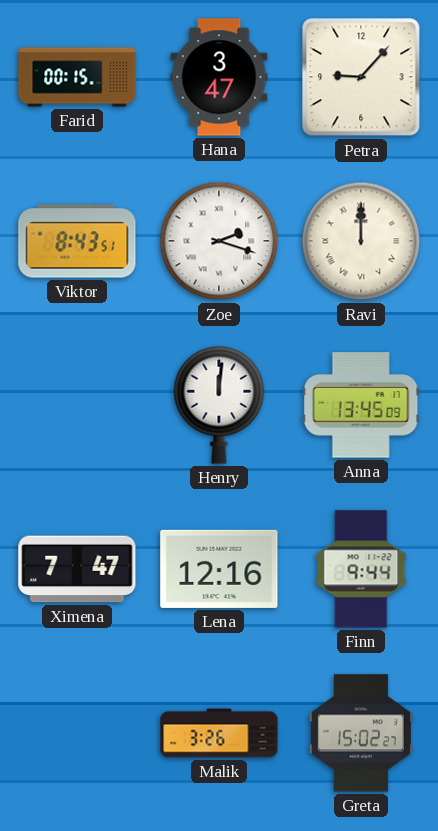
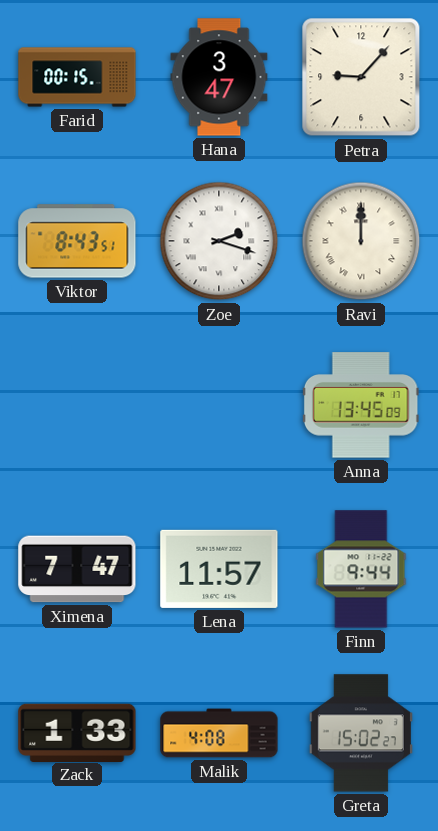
Henry: 12:01 -> none (219, 405)
Lena: 12:16 -> 11:57 (219, 569)
Zack: none -> 1:33 (77, 732)
Malik: 3:26 -> 4:08 (219, 733)
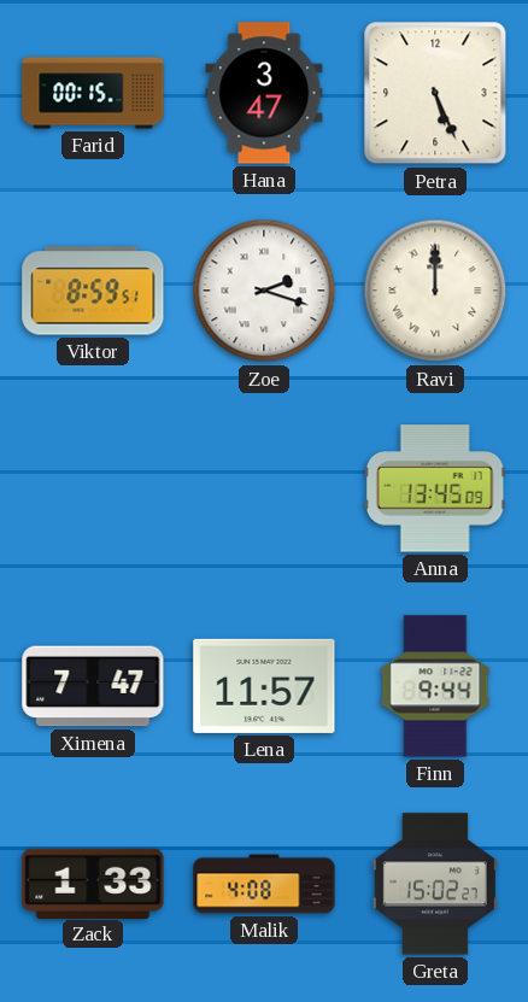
Petra: 9:07 -> 5:26 (435, 93)
Viktor: 8:43 -> 8:59 (93, 291)
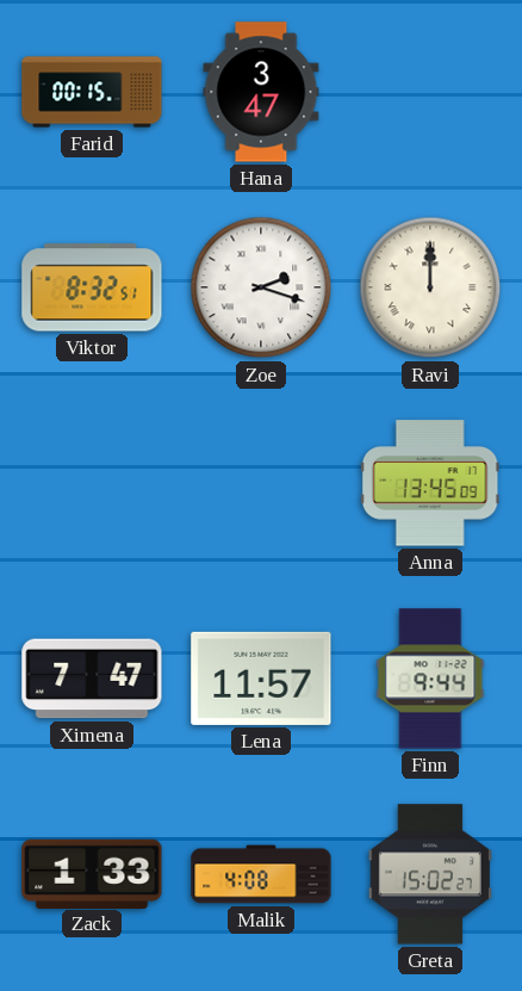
Petra: 5:26 -> none (435, 93)
Viktor: 8:59 -> 8:32 (92, 287)
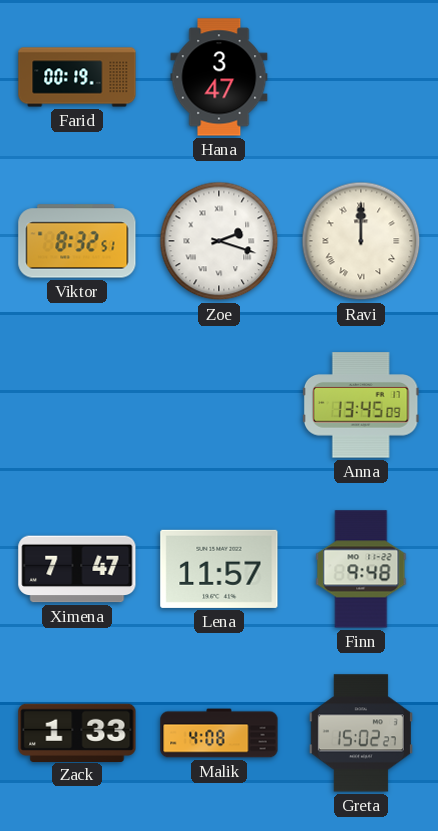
Farid: 00:15 -> 00:19 (77, 77)
Finn: 9:44 -> 9:48 (361, 569)
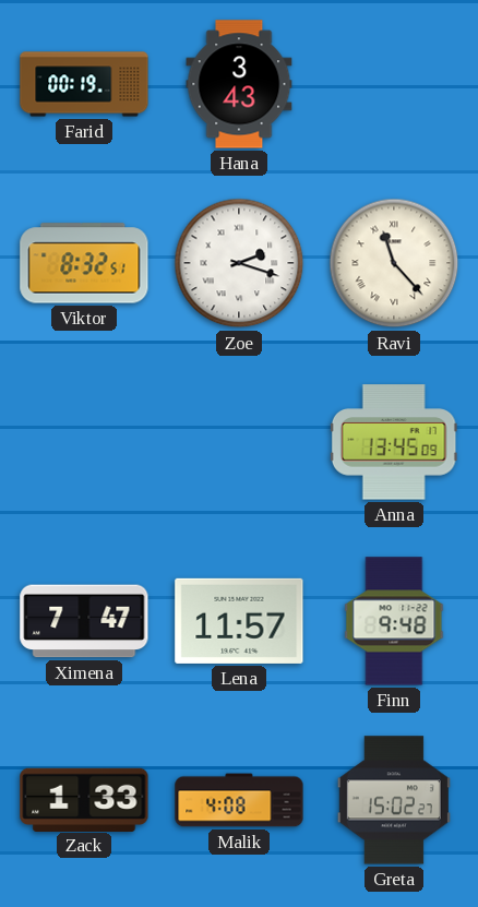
Hana: 3:47 -> 3:43 (239, 84)
Ravi: 12:00 -> 11:23 (394, 263)
